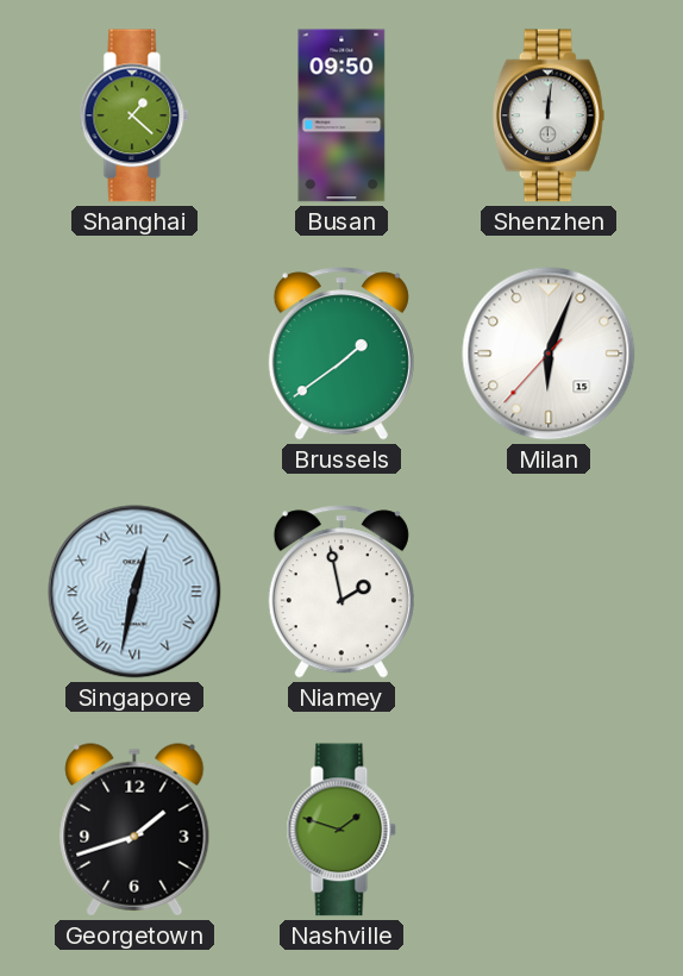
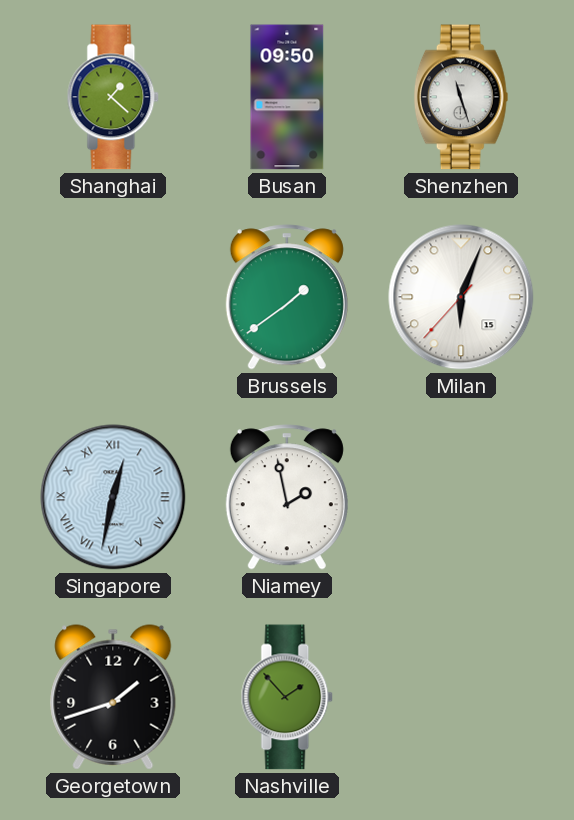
Shenzhen: 12:01 -> 11:27 (461, 97)
Nashville: 1:48 -> 1:53 (287, 697)
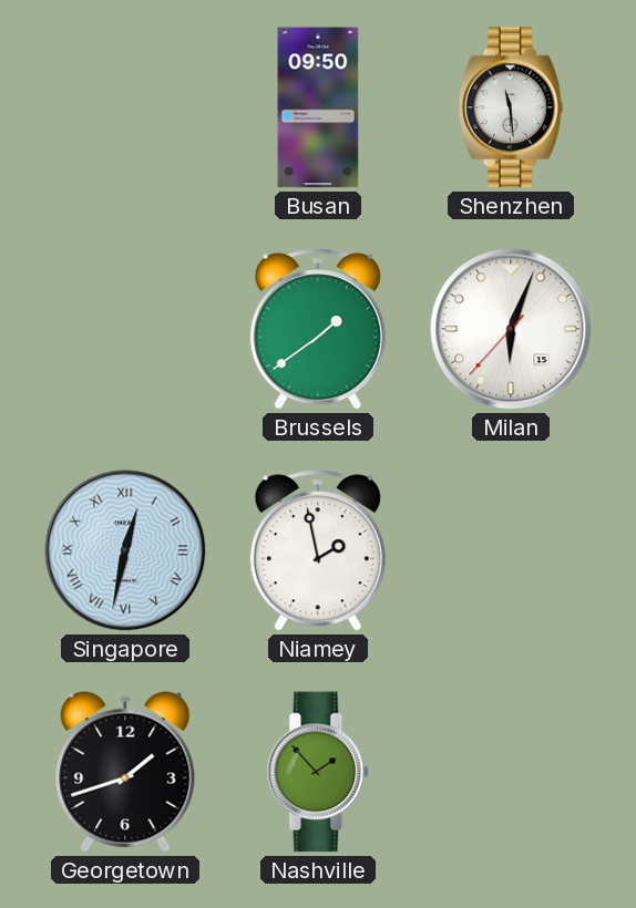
Shanghai: 1:22 -> none (113, 97)
Shenzhen: 11:27 -> 11:29 (511, 107)
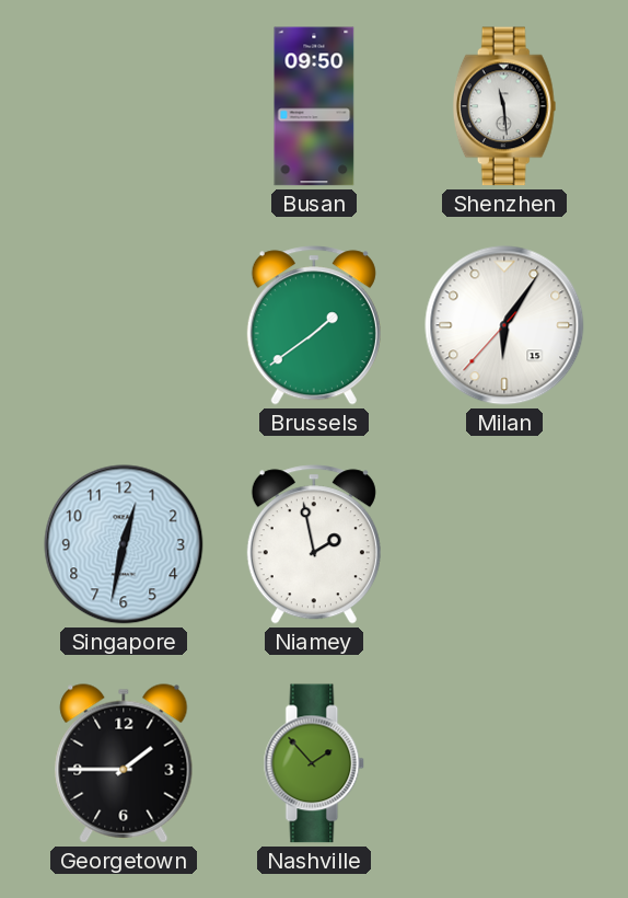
Milan: 6:03 -> 6:05 (504, 325)
Singapore numerals: Roman -> Arabic (124, 544)
Georgetown: 1:42 -> 1:45 (124, 763)
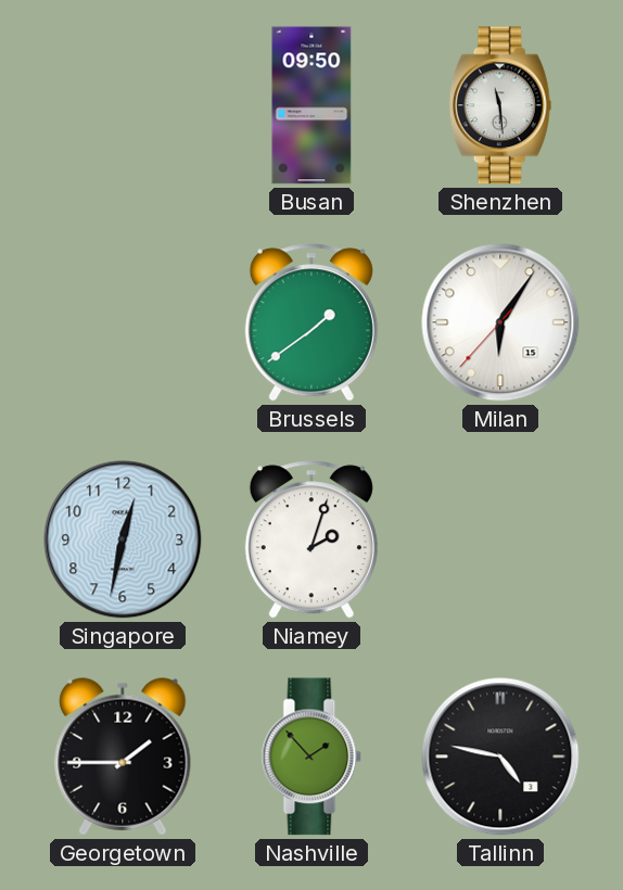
Niamey: 1:58 -> 2:03 (311, 539)
Tallinn: none -> 4:47 (500, 756)
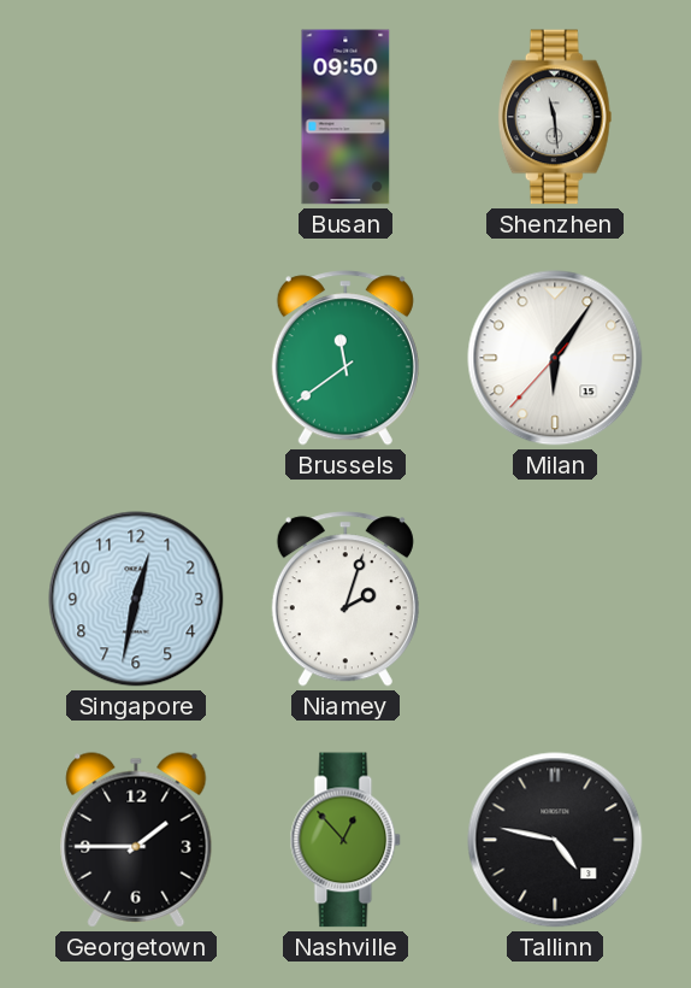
Brussels: 1:39 -> 11:39 (345, 358)
Nashville: 1:53 -> 12:53 (345, 840)
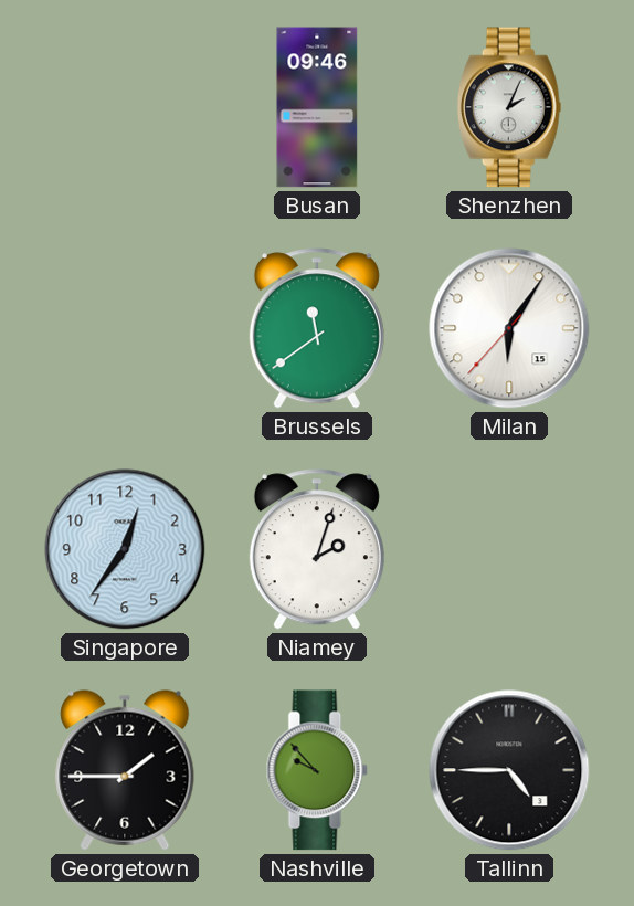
Busan: 09:50 -> 09:46 (317, 107)
Shenzhen: 11:29 -> 2:04 (509, 107)
Singapore: 12:32 -> 12:36 (125, 549)
Nashville: 12:53 -> 9:53 (317, 770)
Tallinn: 4:47 -> 4:45 (509, 770)
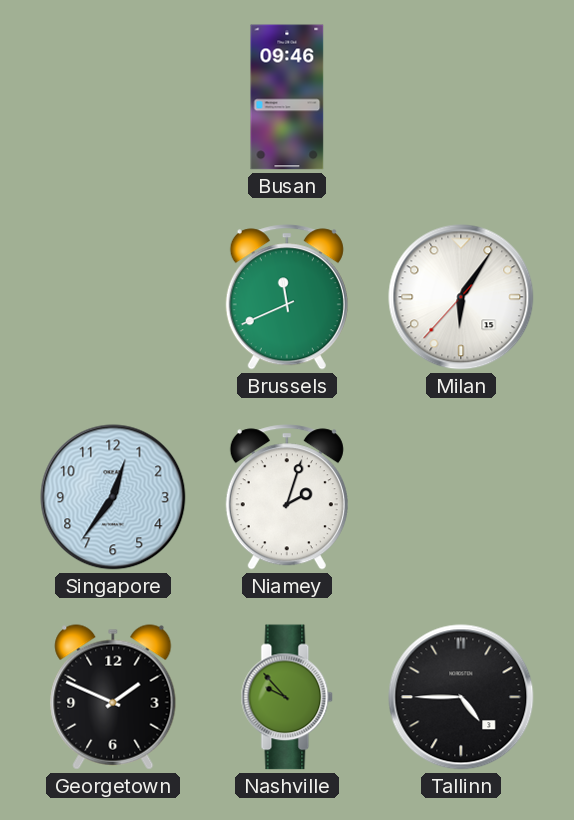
Shenzhen: 2:04 -> none (509, 107)
Brussels: 11:39 -> 11:41 (287, 297)
Georgetown: 1:45 -> 1:49 (113, 697)
